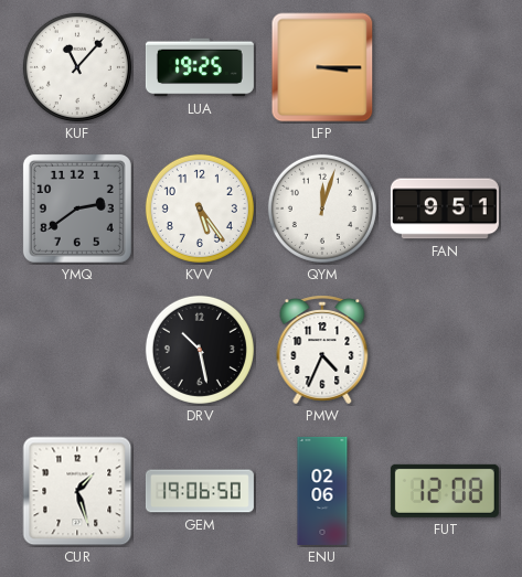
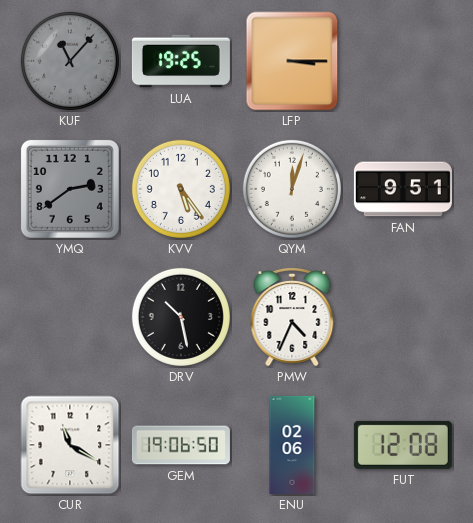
KUF dial: white -> grey (70, 61)
CUR: 1:27 -> 11:20 (70, 445)
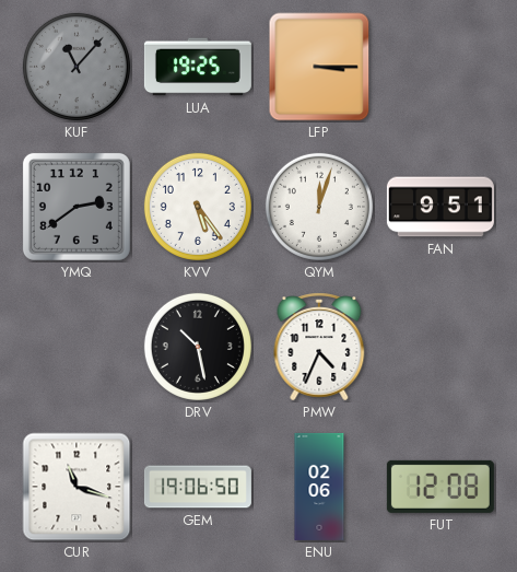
CUR: 11:20 -> 11:18 (77, 487)
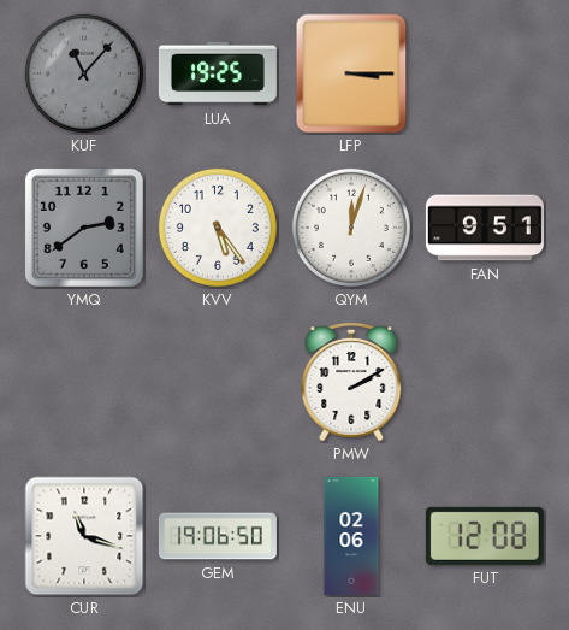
DRV: 10:28 -> none (198, 347)
PMW: 4:34 -> 2:10 (351, 382)
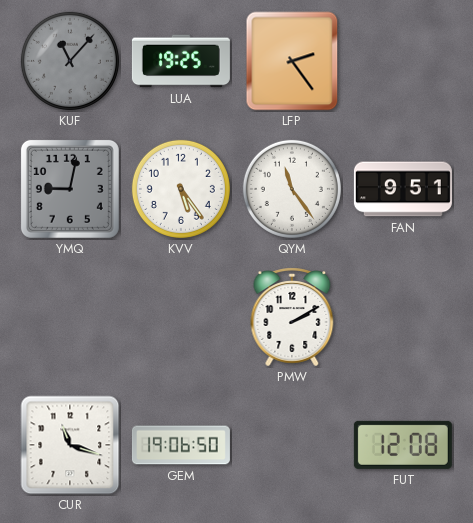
LFP: 3:15 -> 2:24 (292, 61)
YMQ: 2:39 -> 9:02 (70, 189)
QYM: 12:03 -> 11:24 (292, 189)
ENU: 02:06 -> none (351, 536)
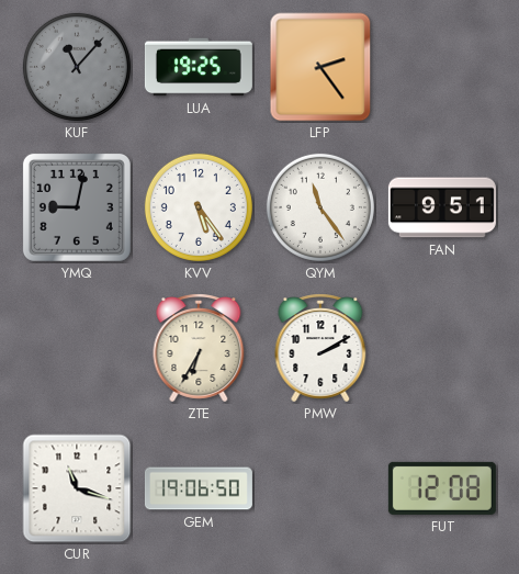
ZTE: none -> 6:35 (199, 348)
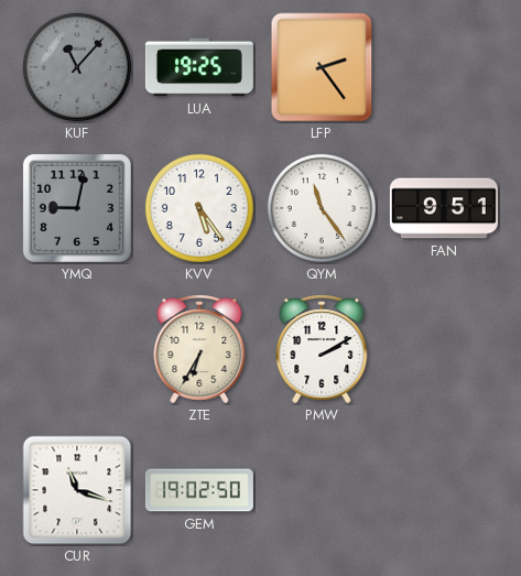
GEM: 19:06 -> 19:02 (199, 490)
FUT: 12:08 -> none (442, 488)
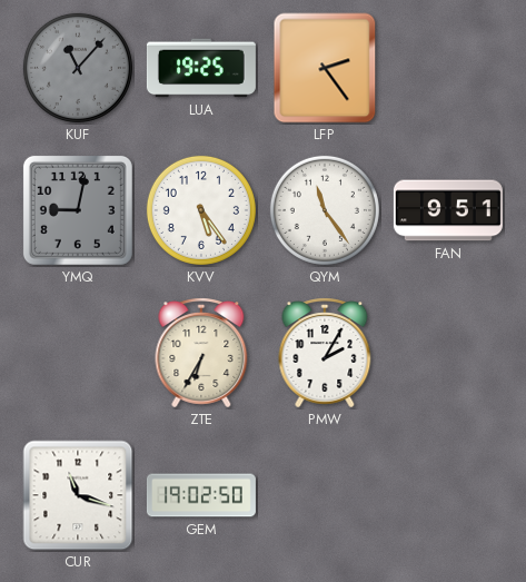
PMW: 2:10 -> 2:05 (325, 353)
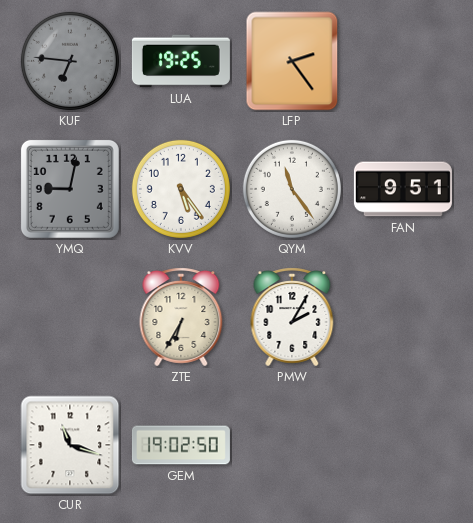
KUF: 11:07 -> 6:46 (70, 61)
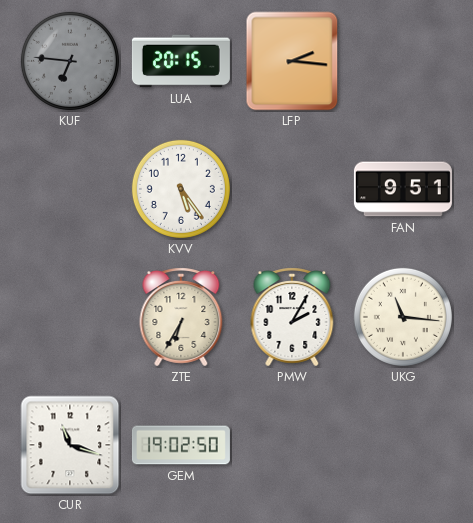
LUA: 19:25 -> 20:15 (181, 61)
LFP: 2:24 -> 2:16 (292, 61)
YMQ: 9:02 -> none (70, 189)
QYM: 11:24 -> none (292, 189)
UKG: none -> 11:16 (403, 317)
